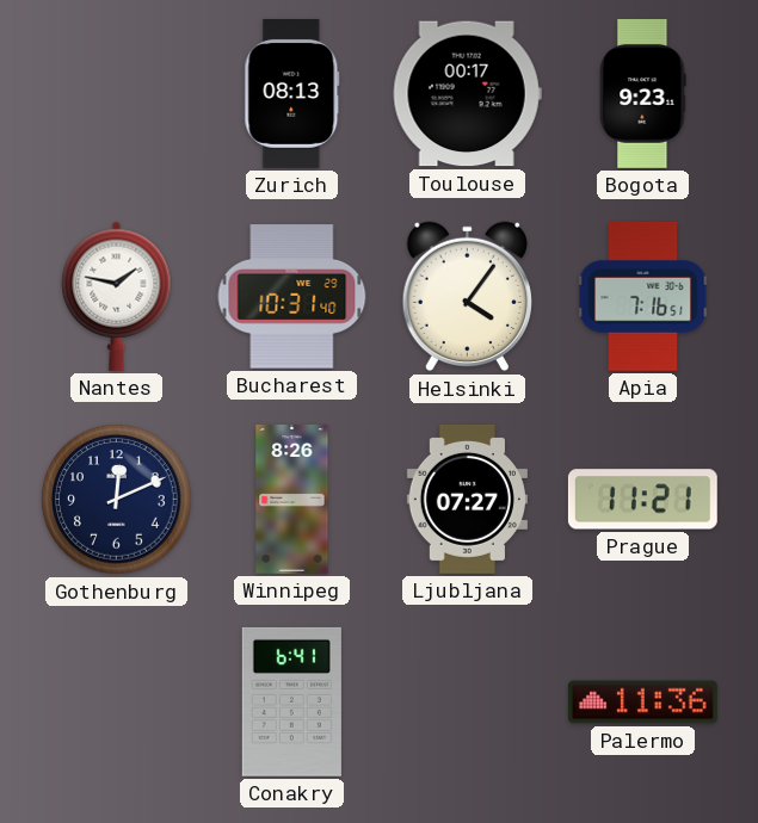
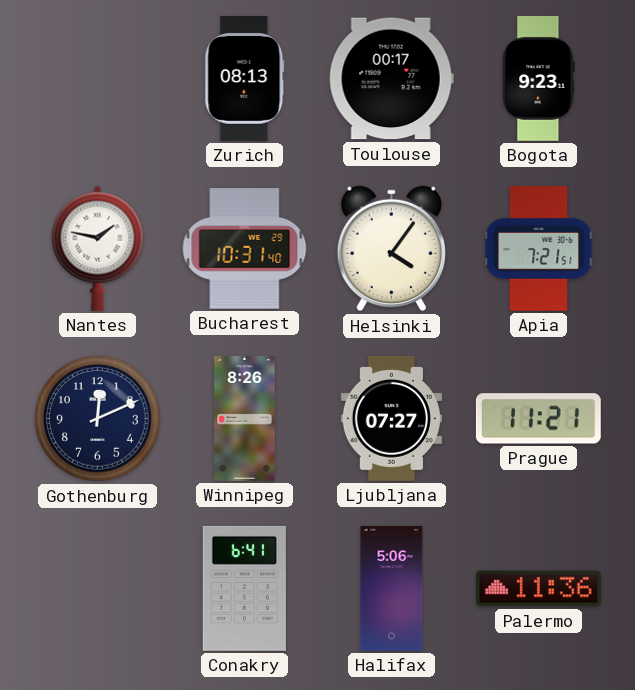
Apia: 7:16 -> 7:21 (539, 248)
Halifax: none -> 5:06 (392, 588)
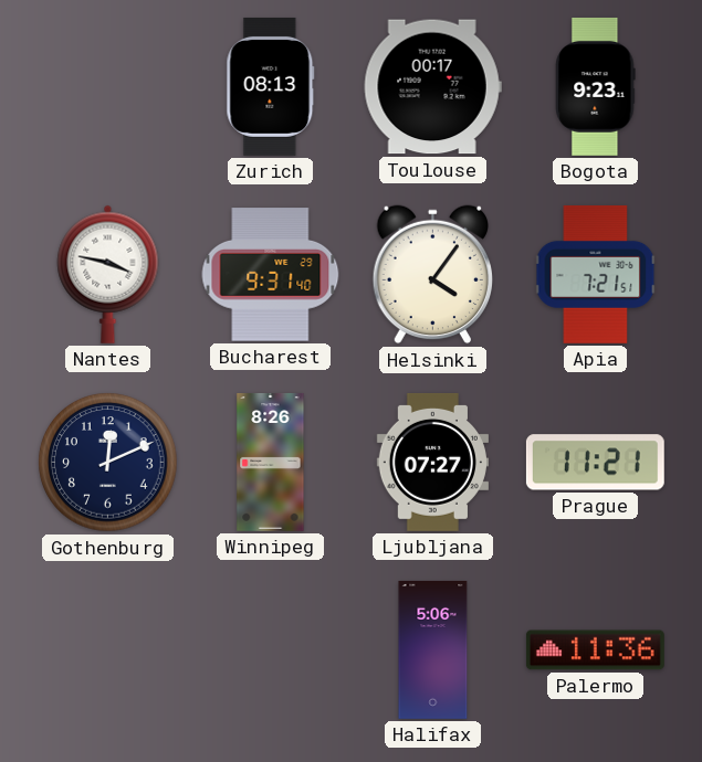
Nantes: 1:47 -> 3:47 (108, 274)
Bucharest: 10:31 -> 9:31 (271, 275)
Conakry: 6:41 -> none (244, 588)
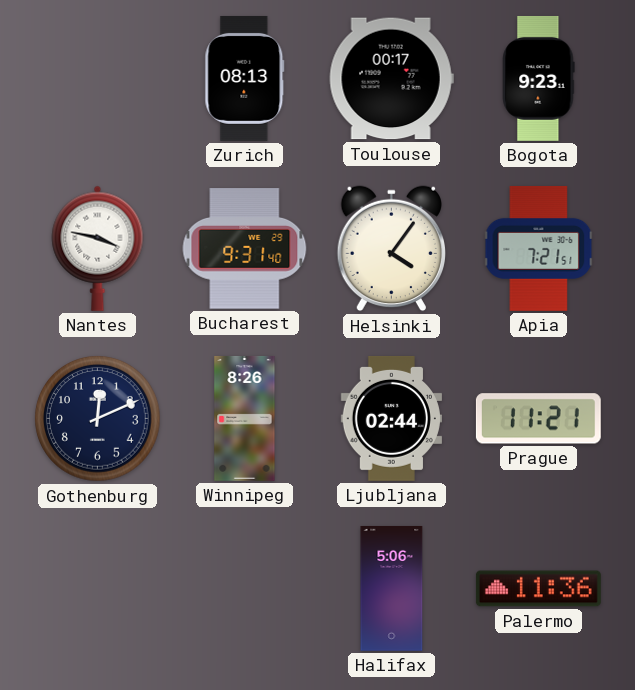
Ljubljana: 07:27 -> 02:44 (391, 418)
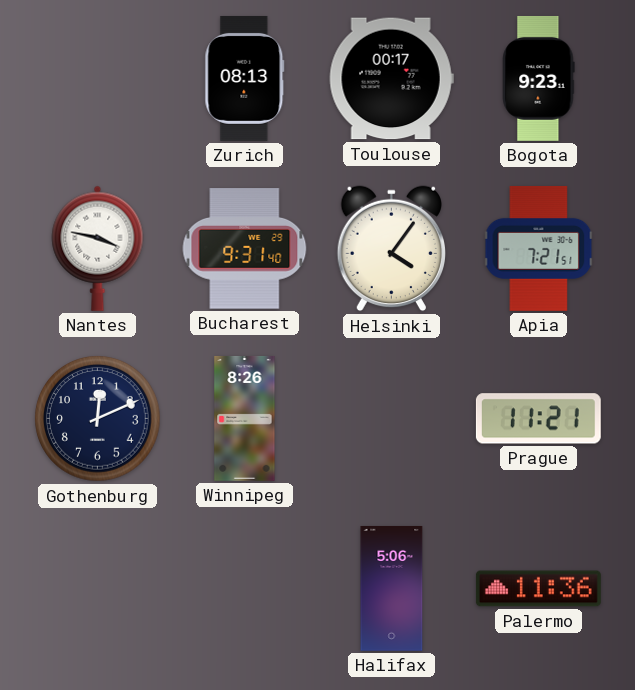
Ljubljana: 02:44 -> none (391, 418)
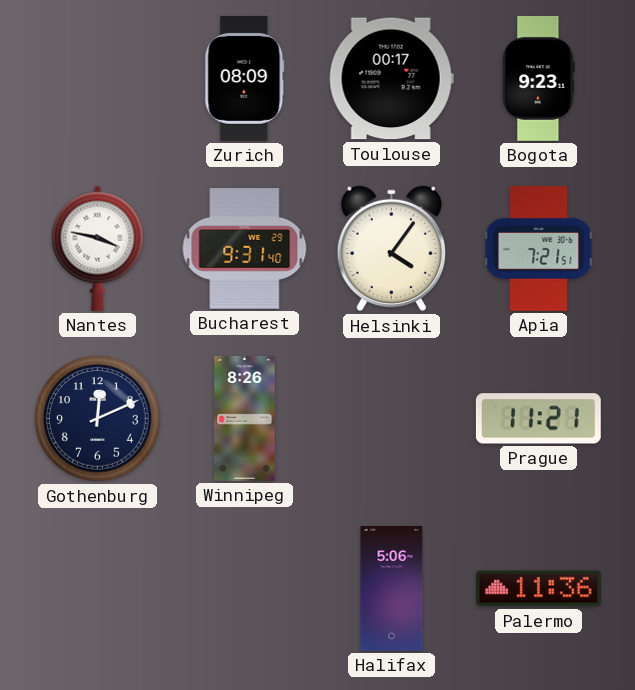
Zurich: 08:13 -> 08:09 (245, 78)
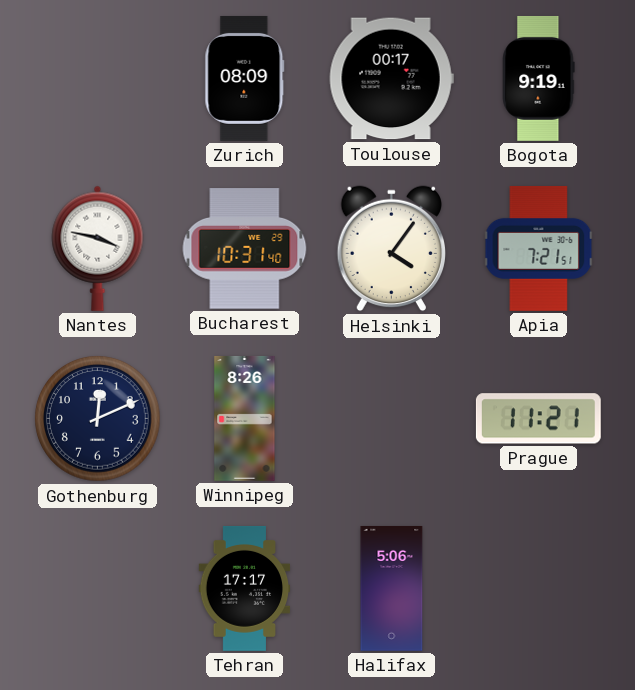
Bogota: 9:23 -> 9:19 (539, 78)
Bucharest: 9:31 -> 10:31 (245, 249)
Tehran: none -> 17:17 (245, 588)
Palermo: 11:36 -> none (538, 589)
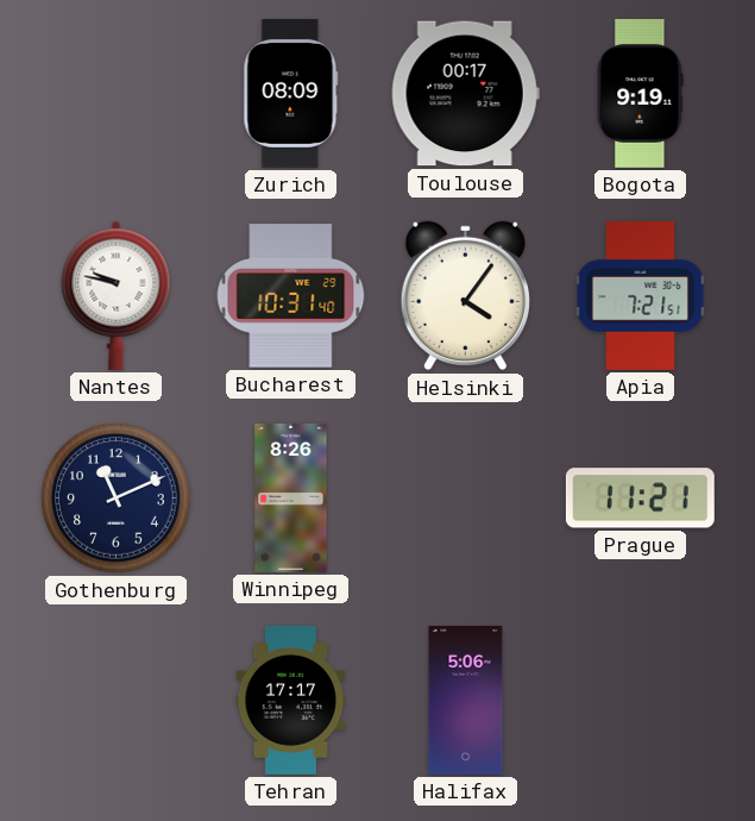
Nantes: 3:47 -> 9:47 (117, 295)
Gothenburg: 12:11 -> 11:11 (117, 499)
